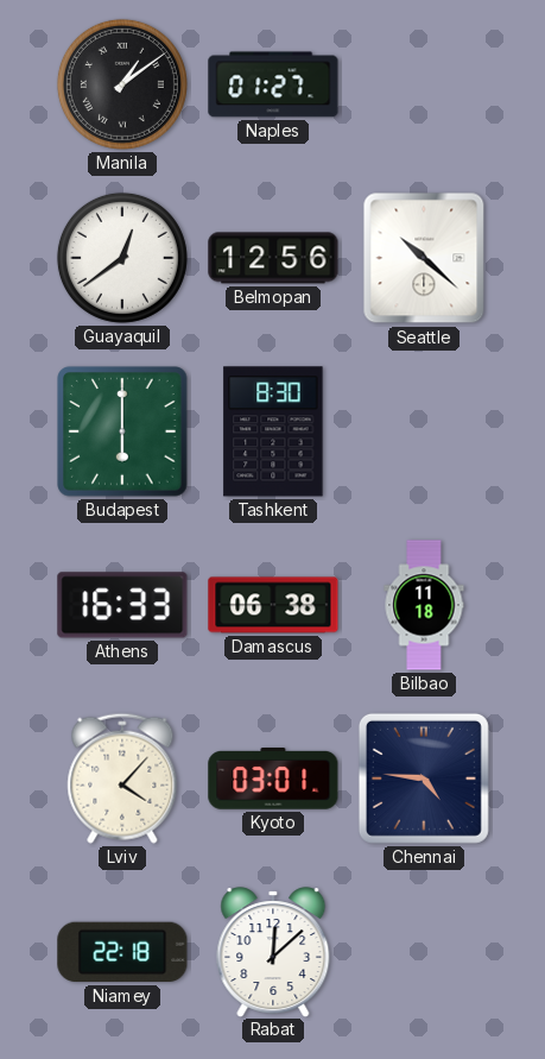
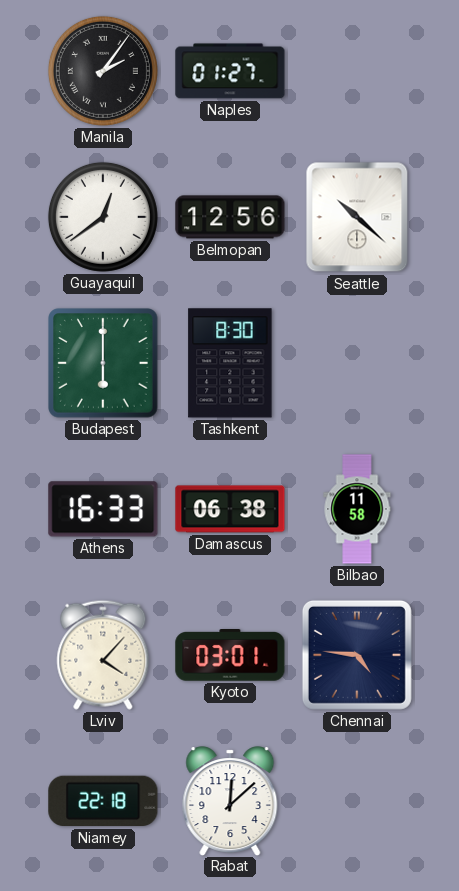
Manila: 1:09 -> 2:06 (103, 71)
Bilbao: 11:18 -> 11:58 (357, 509)
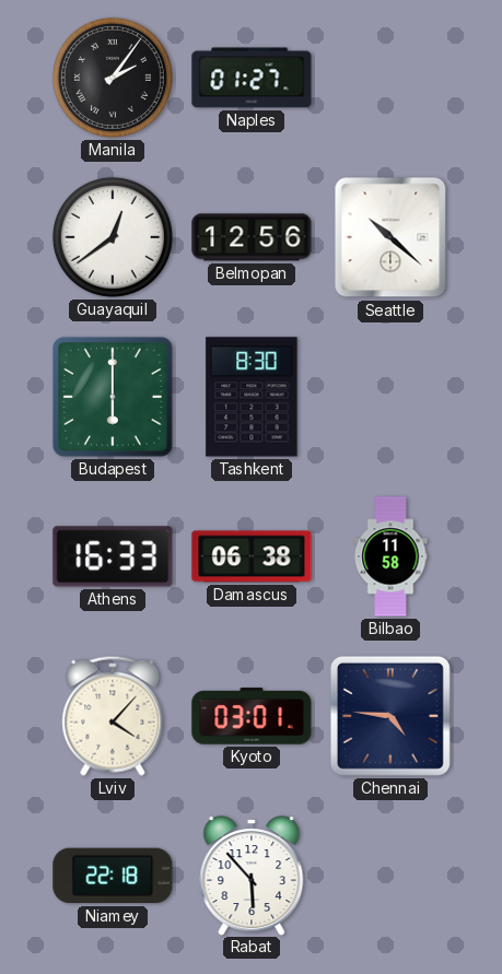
Rabat: 12:08 -> 5:53 (252, 876)
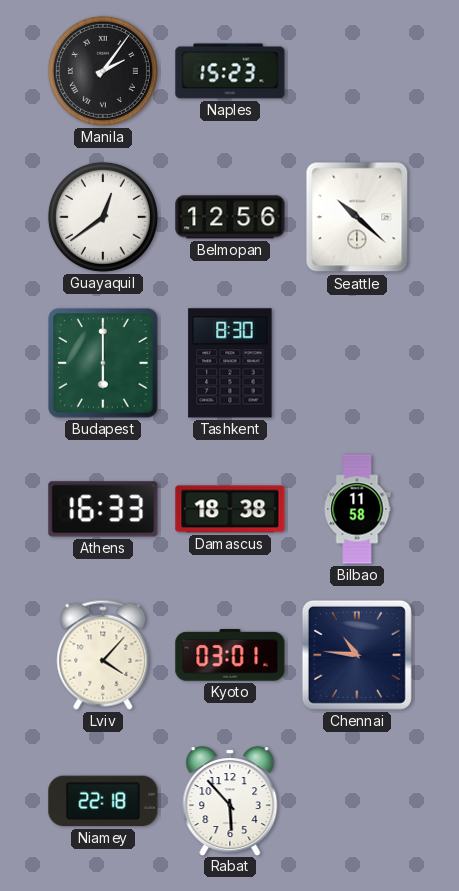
Naples: 01:27 -> 15:23 (230, 71)
Damascus: 06:38 -> 18:38 (230, 509)
Chennai: 4:46 -> 10:46 (357, 655)
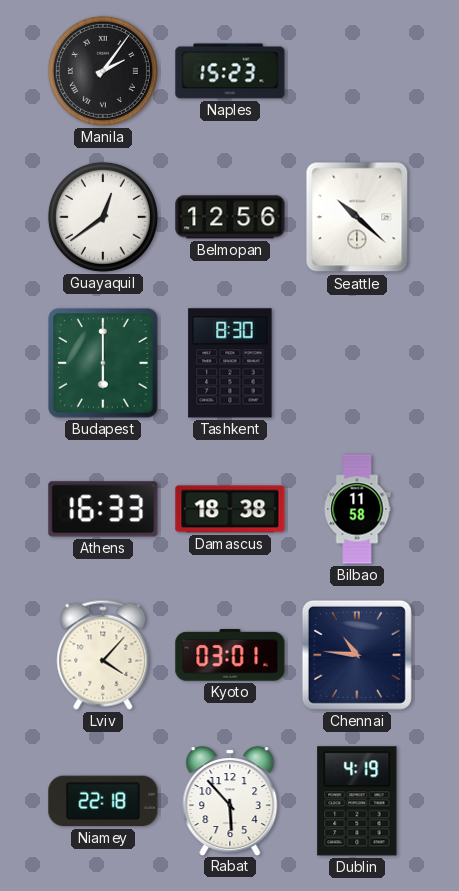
Dublin: none -> 4:19 (357, 801)
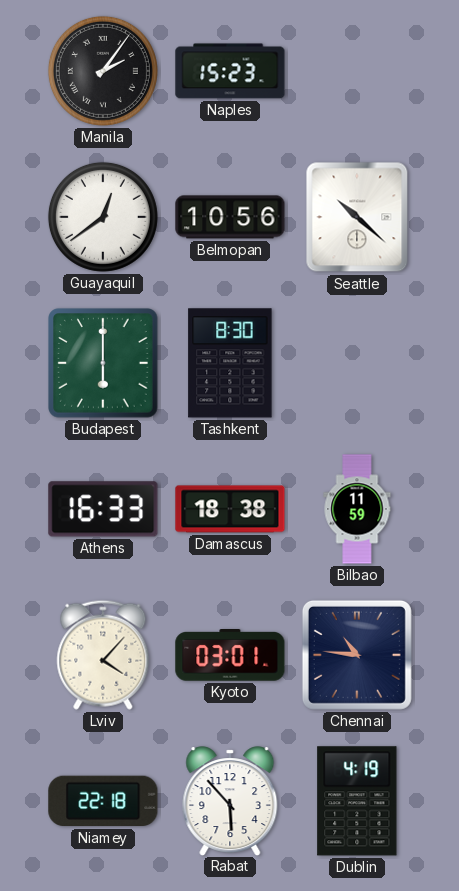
Belmopan: 12:56 -> 10:56 (230, 217)
Bilbao: 11:58 -> 11:59 (357, 509)
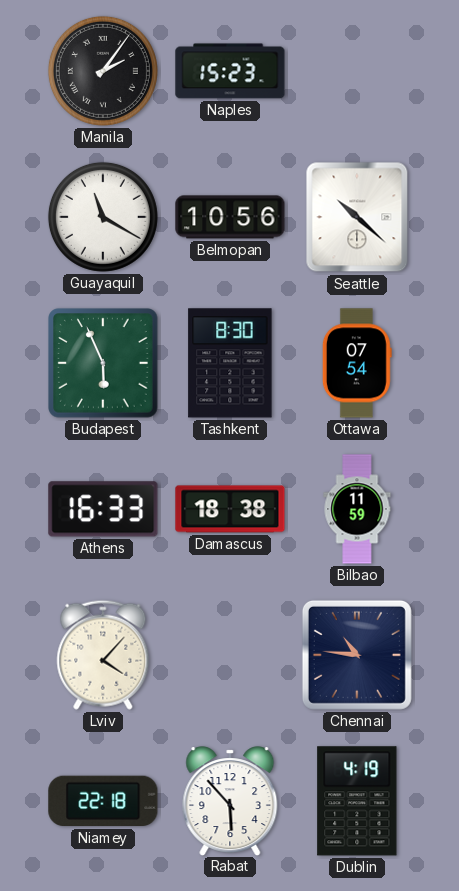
Guayaquil: 12:39 -> 11:20 (103, 217)
Budapest: 6:00 -> 5:56 (103, 363)
Ottawa: none -> 07:54 (357, 363)
Kyoto: 03:01 -> none (230, 656)
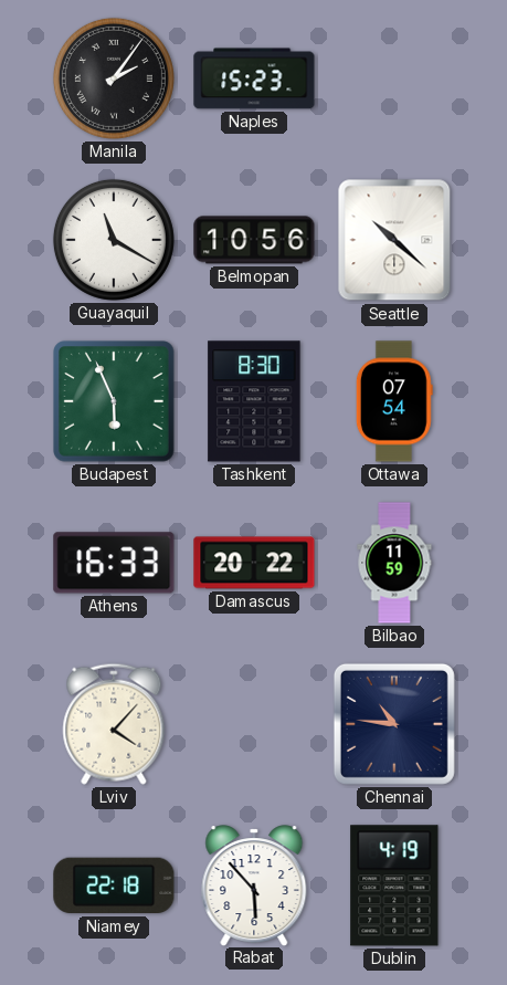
Damascus: 18:38 -> 20:22 (254, 563)
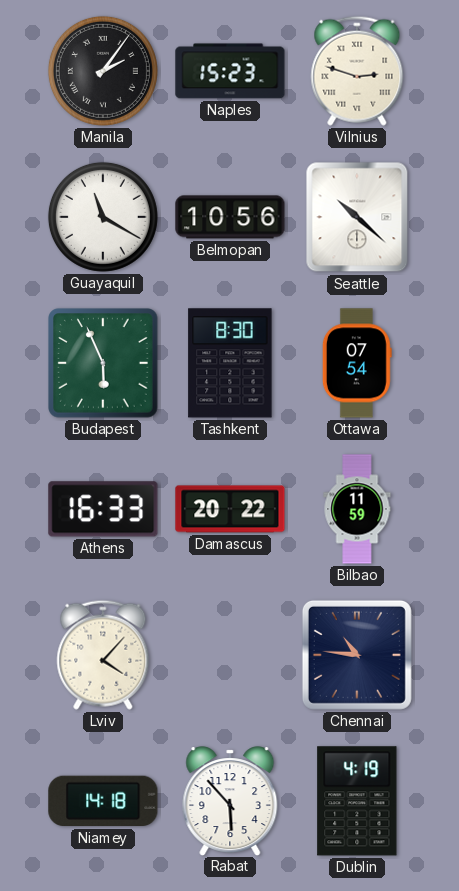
Vilnius: none -> 2:48 (357, 71)
Niamey: 22:18 -> 14:18 (103, 801)
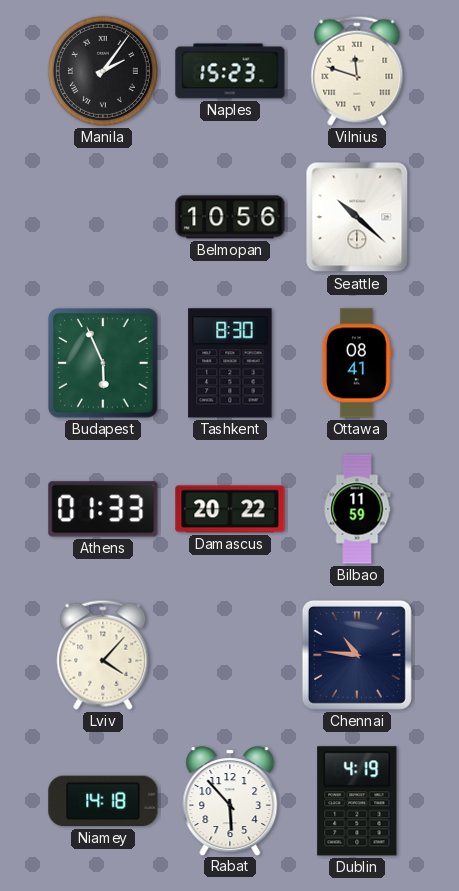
Vilnius: 2:48 -> 11:48 (357, 71)
Guayaquil: 11:20 -> none (103, 217)
Ottawa: 07:54 -> 08:41 (357, 363)
Athens: 16:33 -> 01:33 (103, 509)
